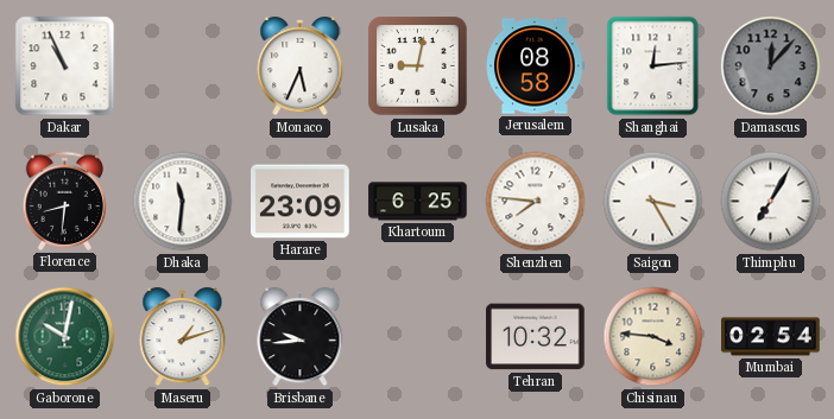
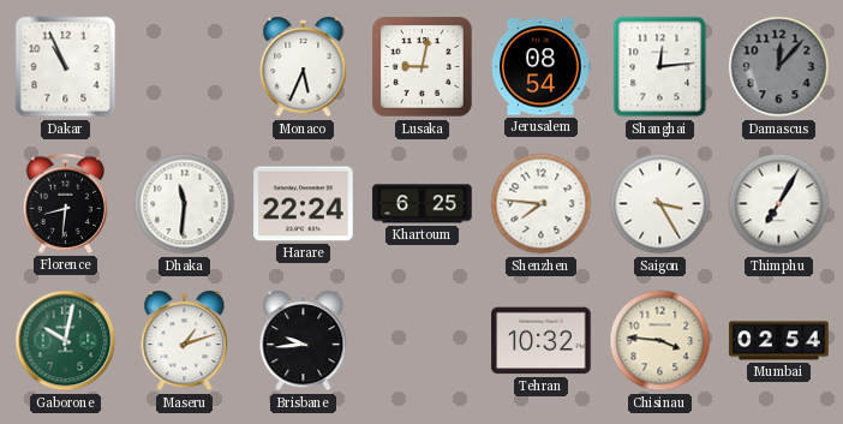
Jerusalem: 08:58 -> 08:54 (542, 67)
Harare: 23:09 -> 22:24 (304, 204)
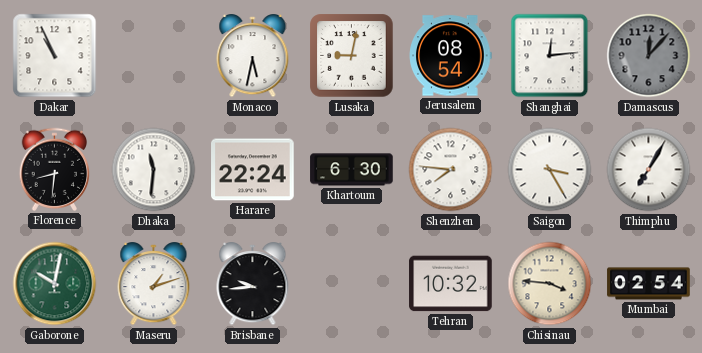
Monaco: 5:34 -> 5:32 (253, 57)
Khartoum: 6:25 -> 6:30 (352, 170)
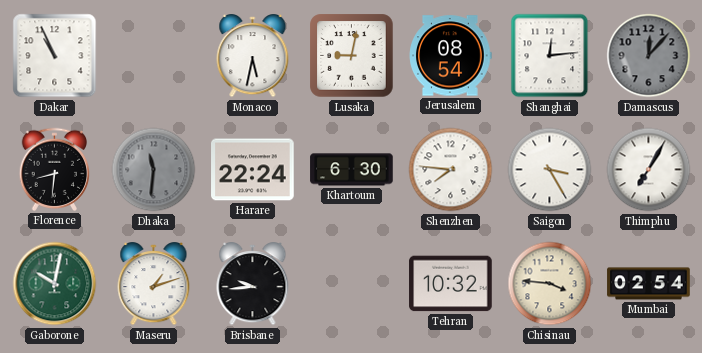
Dhaka dial: white -> grey (154, 170)
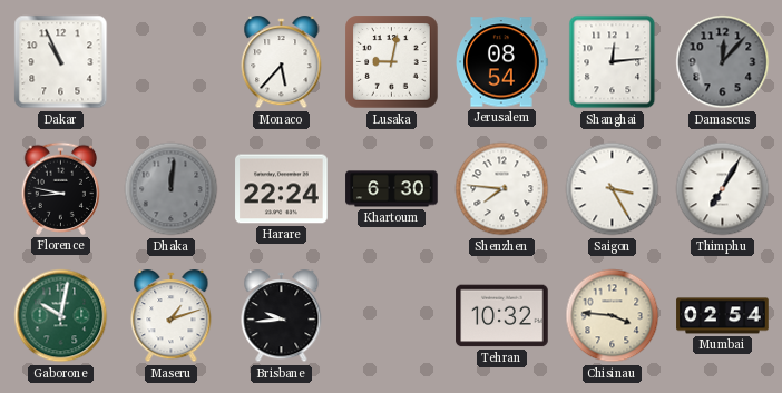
Monaco: 5:32 -> 5:37 (282, 63)
Florence: 8:31 -> 8:47 (60, 188)
Dhaka: 11:31 -> 12:01 (172, 189)
